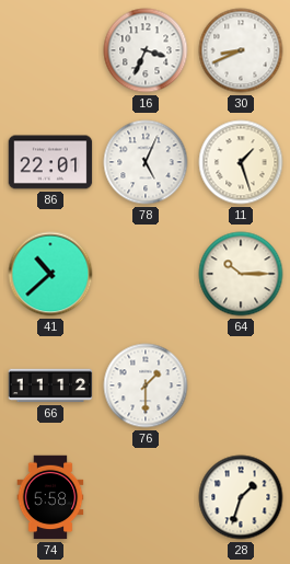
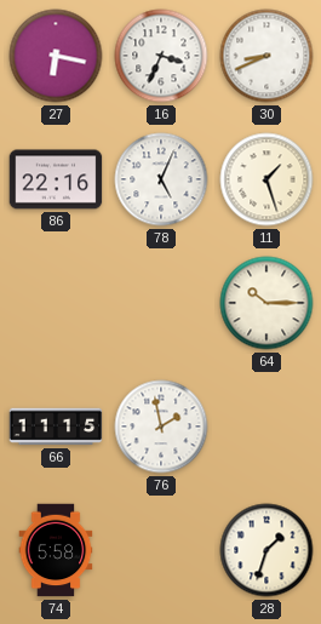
27: none -> 6:17 (56, 56)
86: 22:01 -> 22:16 (56, 179)
41: 10:38 -> none (50, 274)
66: 11:12 -> 11:15 (56, 427)
76: 1:30 -> 1:58 (161, 427)
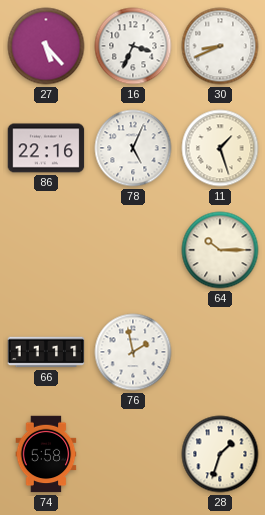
27: 6:17 -> 5:23 (46, 46)
66: 11:15 -> 11:11 (46, 352)
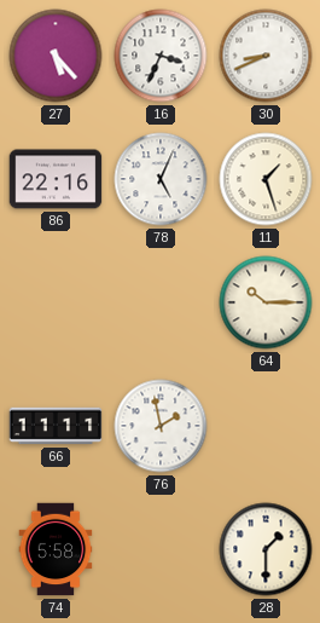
28: 1:33 -> 1:30 (266, 549)
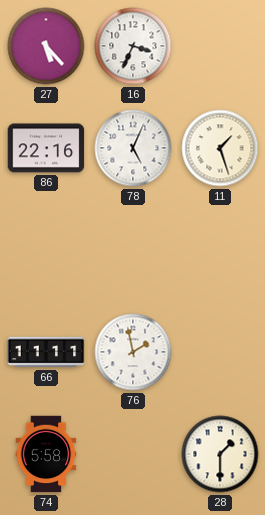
30: 8:41 -> none (266, 56)
64: 10:15 -> none (266, 302)
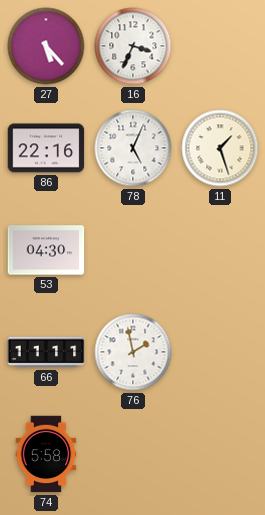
53: none -> 04:30 (46, 250)
28: 1:30 -> none (220, 454)
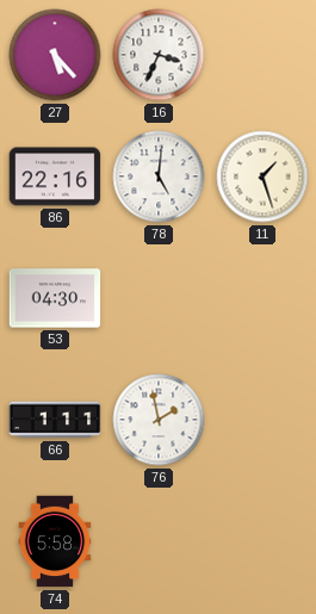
78: 5:04 -> 5:01 (159, 176)
66: 11:11 -> 1:11 (55, 420)
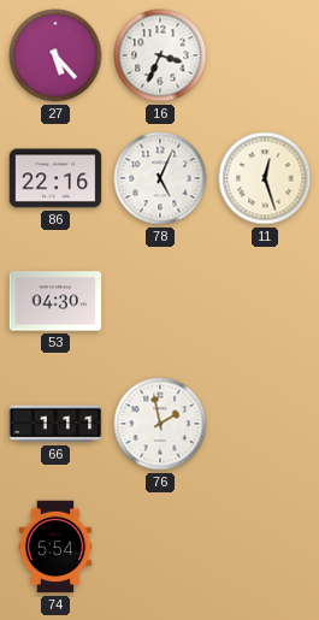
78: 5:01 -> 5:04 (160, 178)
11: 1:27 -> 12:27 (265, 178)
74: 5:58 -> 5:54 (55, 547)
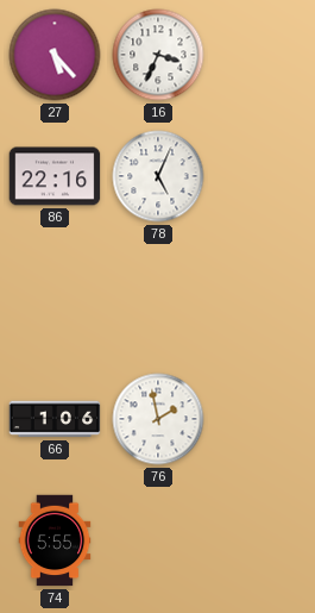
11: 12:27 -> none (265, 178)
53: 04:30 -> none (55, 301)
66: 1:11 -> 1:06 (55, 419)
74: 5:54 -> 5:55 (55, 540)
